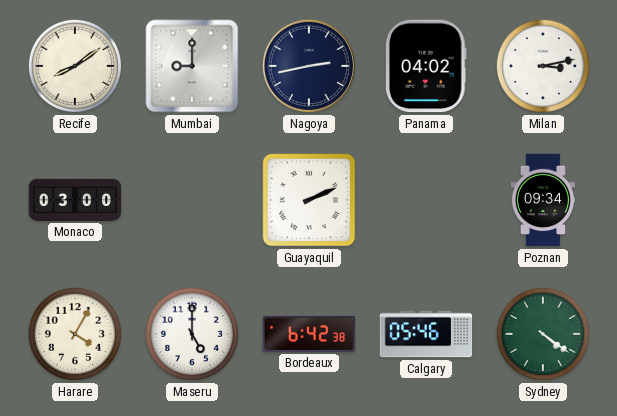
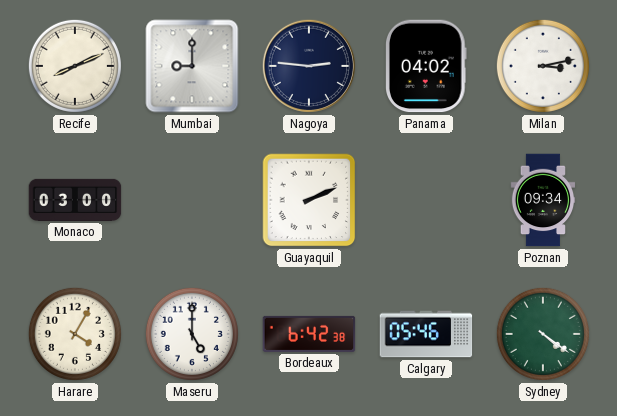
Recife: 8:09 -> 8:11 (75, 66)
Nagoya: 2:43 -> 2:46 (309, 66)
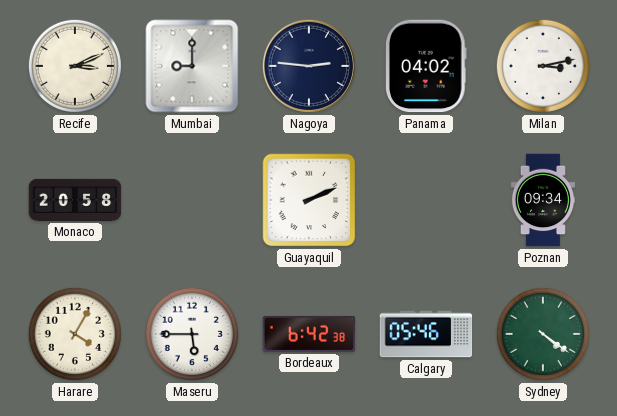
Recife: 8:11 -> 3:11 (75, 66)
Monaco: 03:00 -> 20:58 (75, 200)
Maseru: 5:00 -> 5:45 (192, 334)
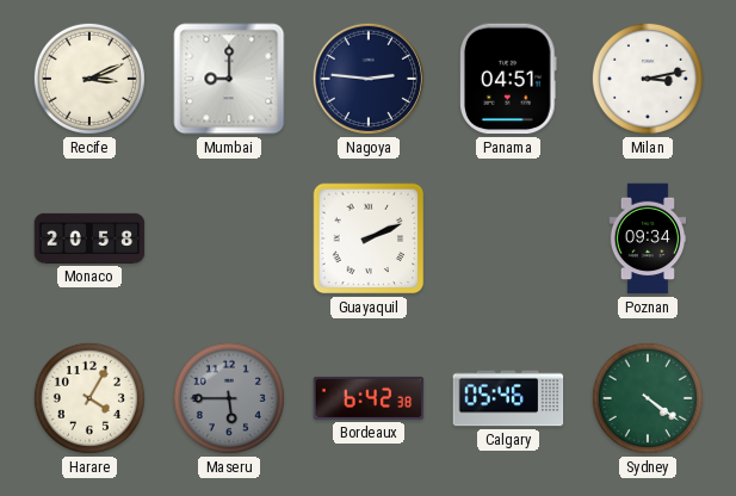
Panama: 04:02 -> 04:51 (509, 79)
Maseru dial: white -> grey (229, 398)
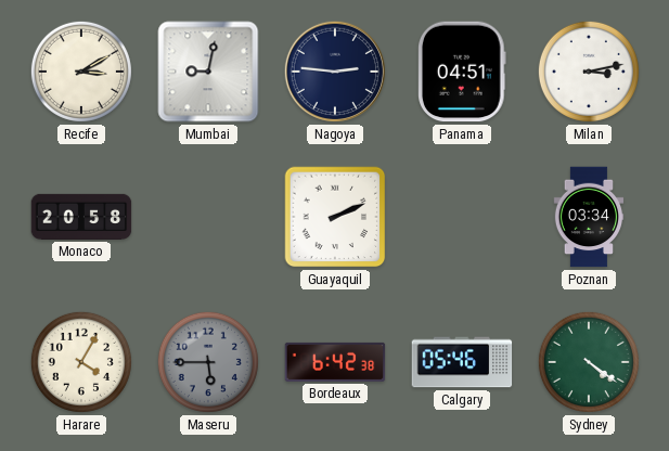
Recife: 3:11 -> 3:10 (81, 72)
Mumbai: 9:00 -> 9:02 (208, 72)
Poznan: 09:34 -> 03:34 (589, 217)
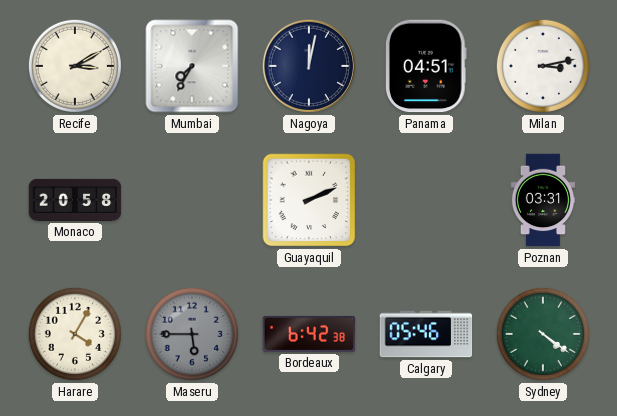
Mumbai: 9:02 -> 7:35 (192, 66)
Nagoya: 2:46 -> 12:02 (309, 66)
Poznan: 03:34 -> 03:31 (543, 200)
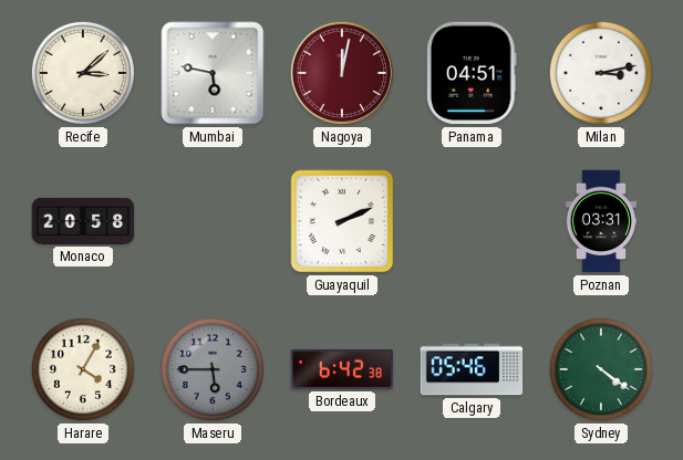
Recife: 3:10 -> 3:08 (83, 73)
Mumbai: 7:35 -> 5:47 (213, 73)
Nagoya dial: navy -> burgundy (342, 73)
